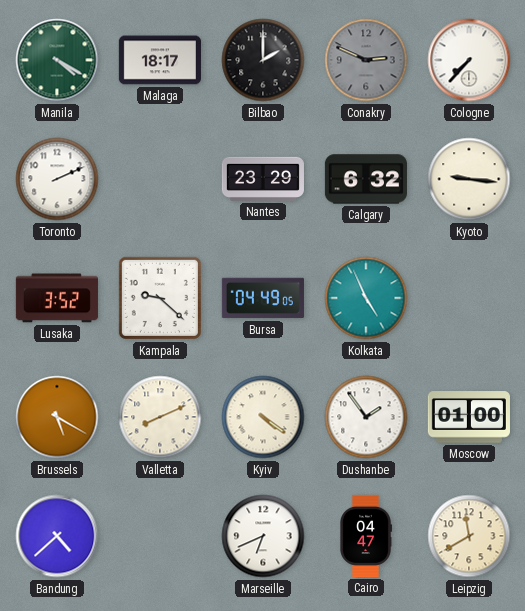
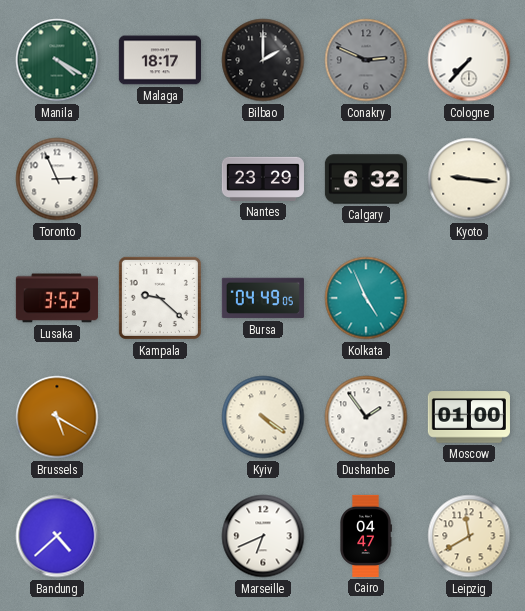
Toronto: 2:11 -> 2:56 (57, 179)
Valletta: 8:11 -> none (160, 417)
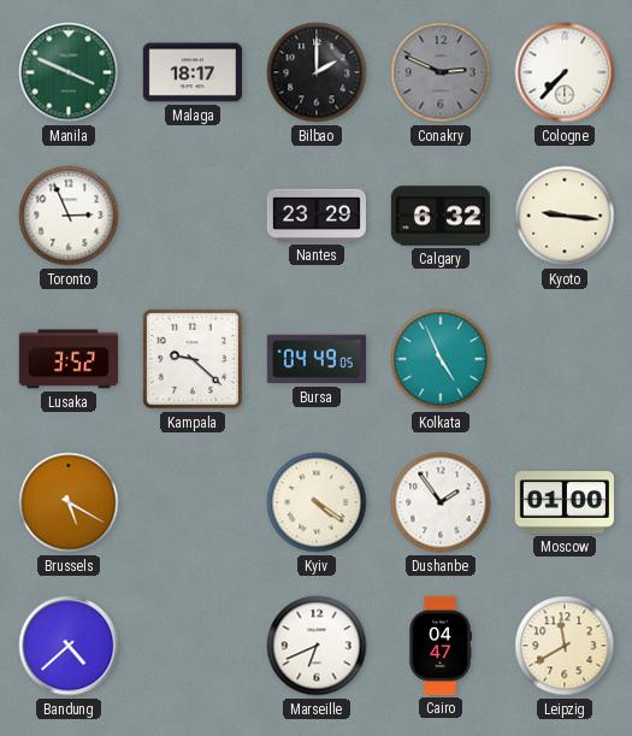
Manila: 4:20 -> 3:49 (69, 72)
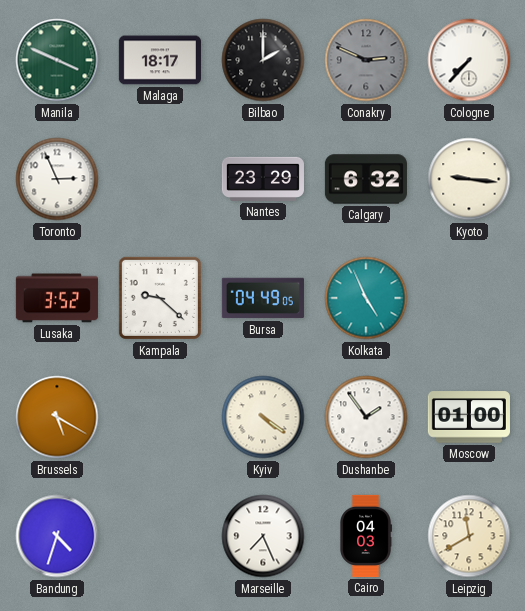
Bandung: 4:38 -> 4:33 (57, 536)
Marseille: 6:41 -> 7:26 (263, 536)
Cairo: 04:47 -> 04:03 (366, 536)
